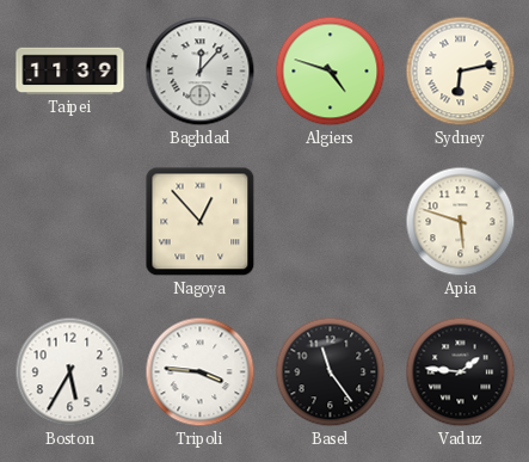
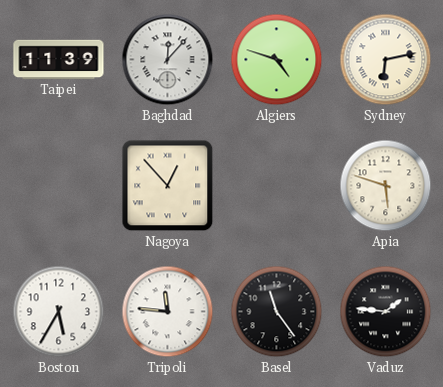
Tripoli: 3:46 -> 11:46 (168, 312)
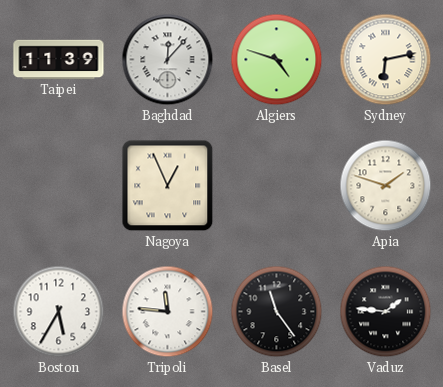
Nagoya: 12:53 -> 12:56 (168, 186)
Apia: 5:48 -> 1:48 (386, 186)
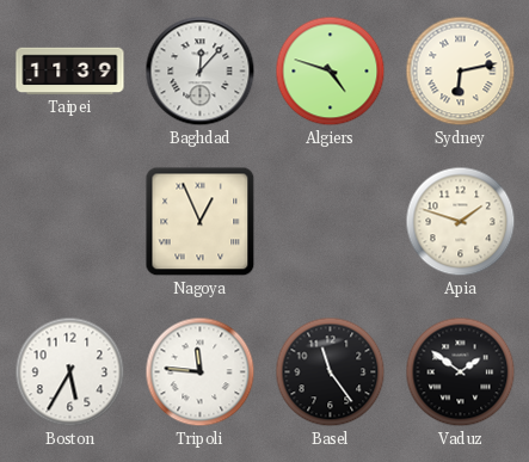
Vaduz: 1:46 -> 1:51 (461, 372)
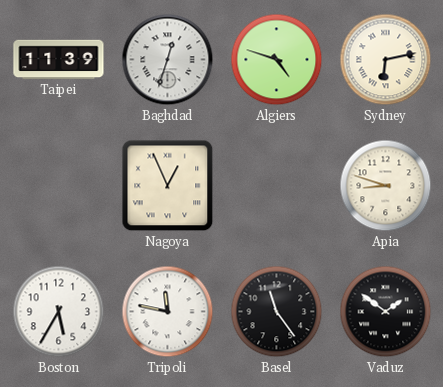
Baghdad: 12:07 -> 12:33 (168, 60)
Apia: 1:48 -> 8:48 (386, 186)
Tripoli: 11:46 -> 11:47 (168, 312)
